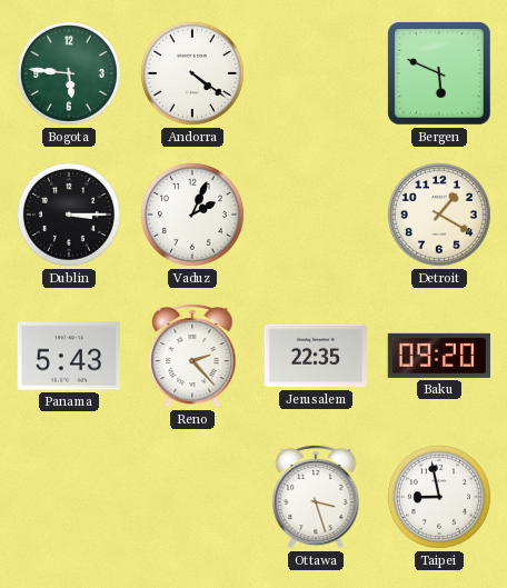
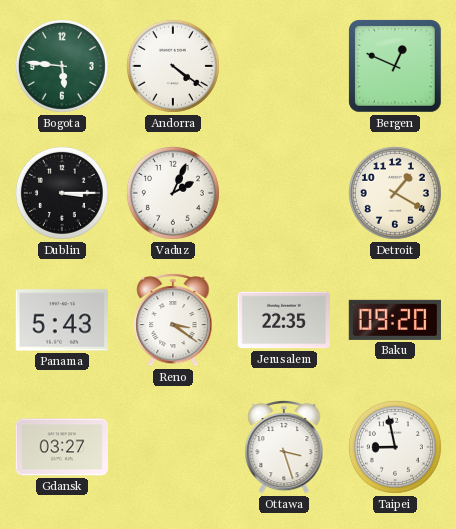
Bergen: 5:49 -> 12:49 (396, 67)
Reno: 2:23 -> 3:21 (173, 320)
Gdansk: none -> 03:27 (61, 447)
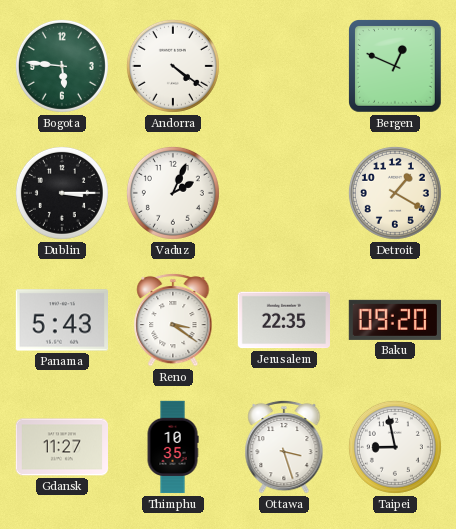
Gdansk: 03:27 -> 11:27 (61, 447)
Thimphu: none -> 10:35 (173, 447)
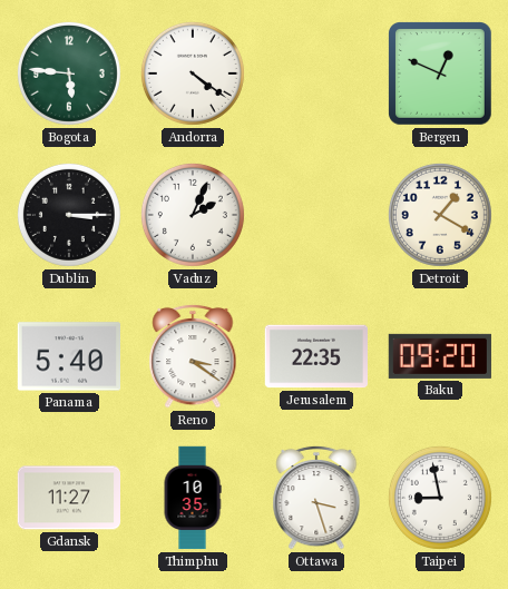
Panama: 5:43 -> 5:40 (68, 356)
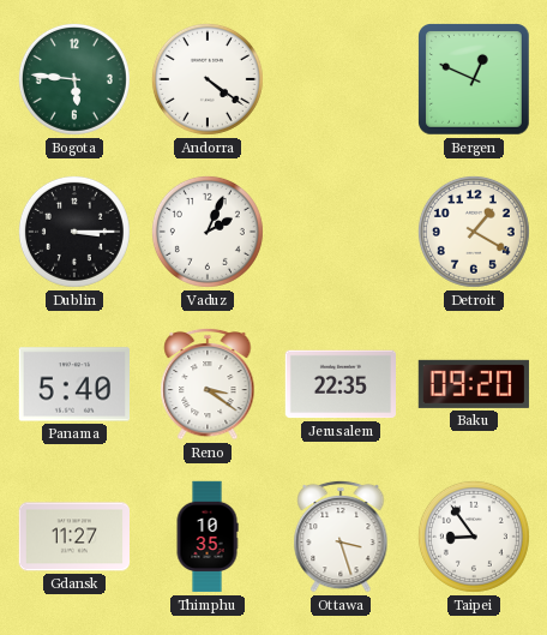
Taipei: 8:58 -> 8:54 (474, 537)
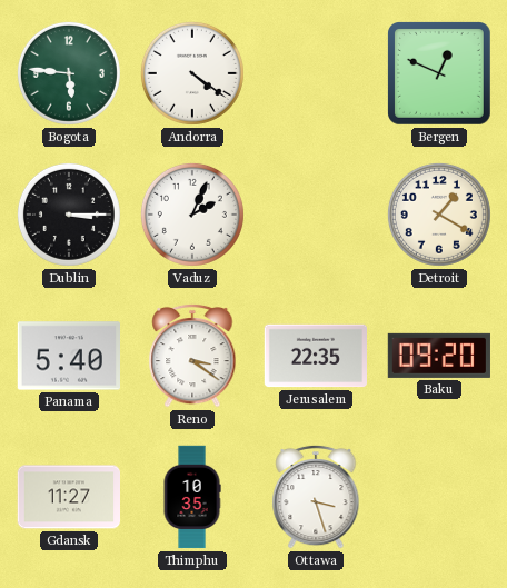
Taipei: 8:54 -> none (474, 537)
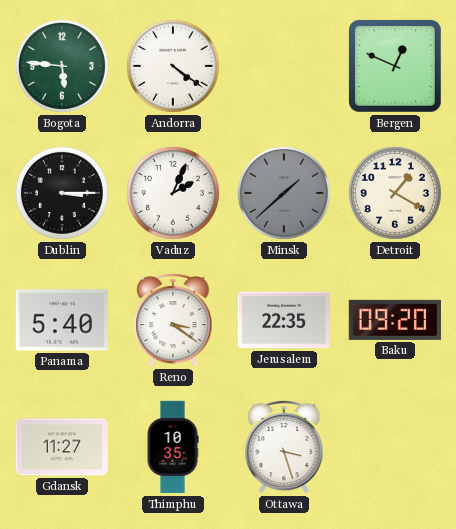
Minsk: none -> 1:38 (284, 193)
